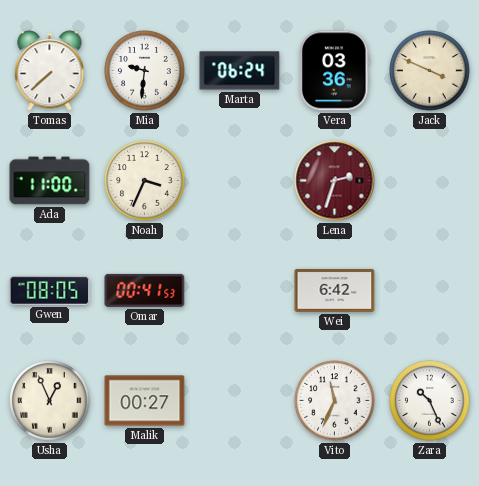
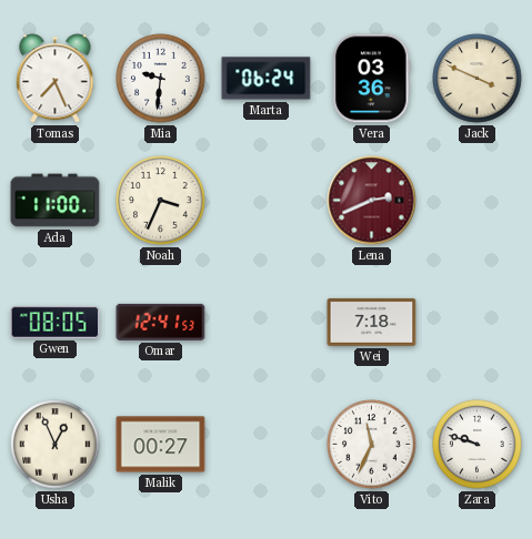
Tomas: 7:38 -> 7:26 (56, 79)
Lena: 2:33 -> 2:41 (372, 201)
Omar: 00:41 -> 12:41 (161, 322)
Wei: 6:42 -> 7:18 (372, 322)
Zara: 10:26 -> 9:48 (478, 445)
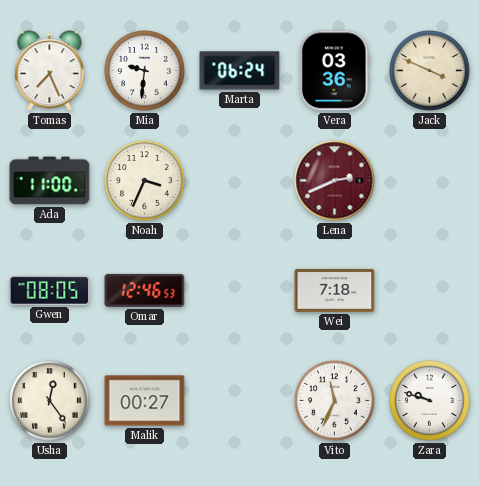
Omar: 12:41 -> 12:46 (145, 290)
Usha: 12:56 -> 12:24 (50, 401)
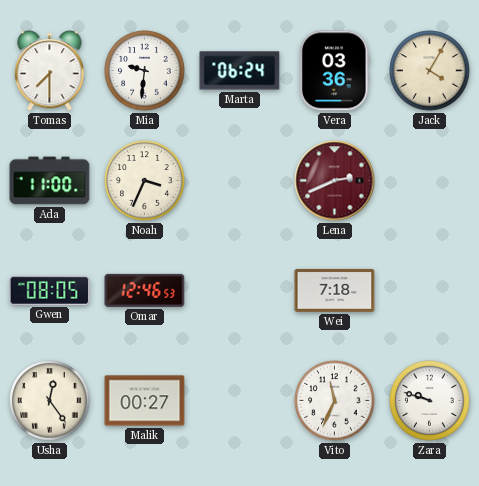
Tomas: 7:26 -> 7:30 (50, 71)
Jack: 3:49 -> 4:05 (430, 71)
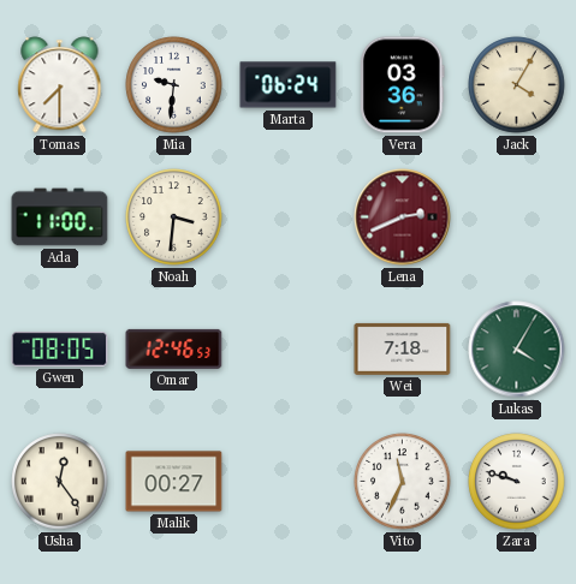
Noah: 3:34 -> 3:31 (174, 217)
Lukas: none -> 4:05 (517, 350)
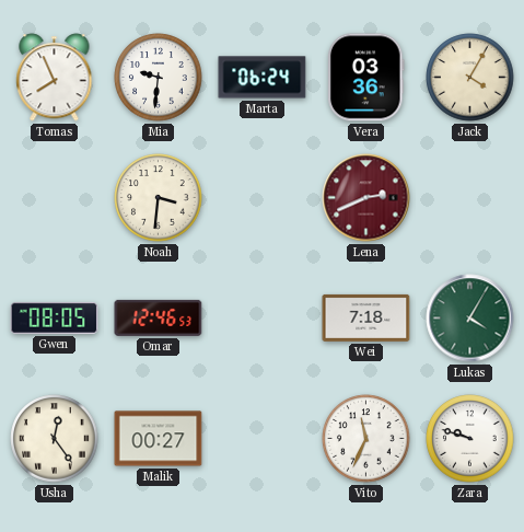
Tomas: 7:30 -> 7:56 (55, 78)
Ada: 11:00 -> none (60, 217)
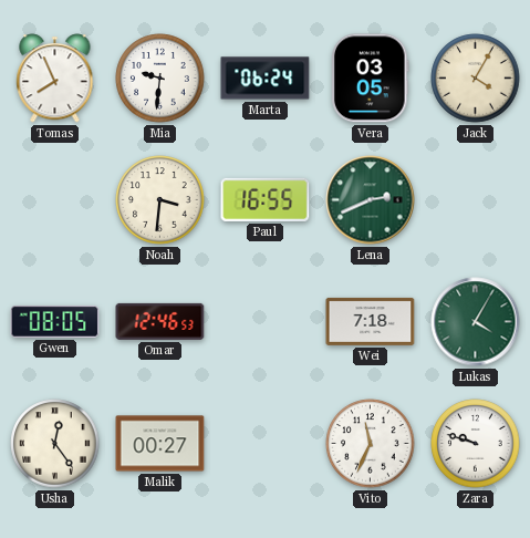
Vera: 03:36 -> 03:05 (371, 79)
Paul: none -> 16:55 (266, 199)
Lena dial: burgundy -> green (371, 200)
